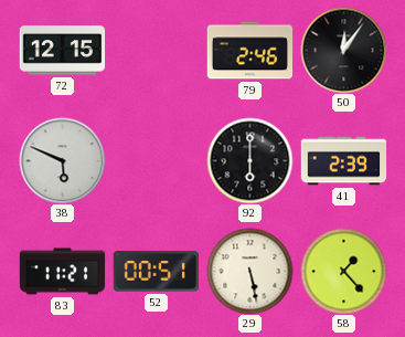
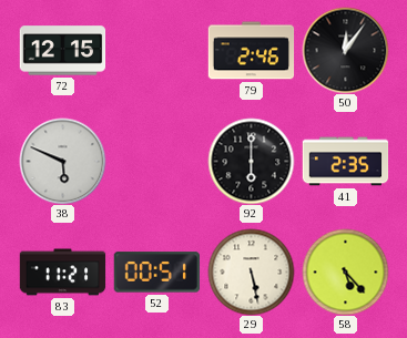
41: 2:39 -> 2:35 (345, 162)
58: 1:23 -> 5:23 (345, 272)
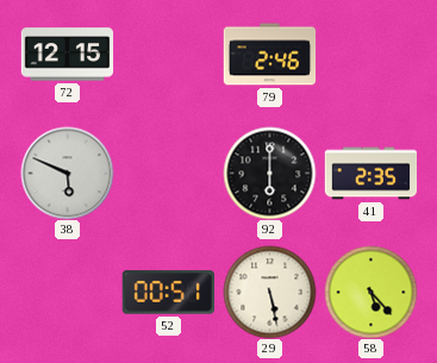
50: 12:06 -> none (345, 50)
83: 11:21 -> none (62, 273)
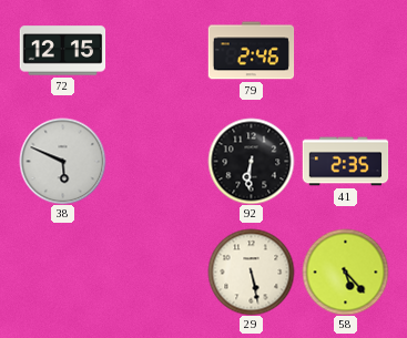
92: 6:00 -> 6:31 (251, 161)
52: 00:51 -> none (168, 293)
